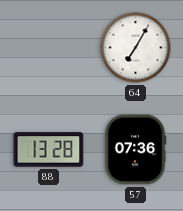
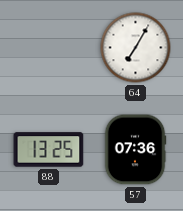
88: 13:28 -> 13:25 (49, 150)
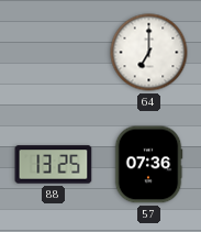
64: 7:05 -> 7:00 (149, 53)
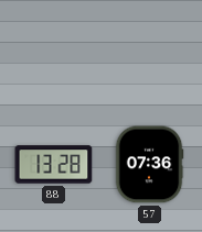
64: 7:00 -> none (149, 53)
88: 13:25 -> 13:28 (54, 165)
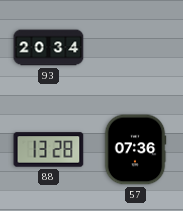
93: none -> 20:34 (49, 48)
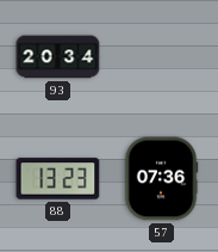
88: 13:28 -> 13:23 (58, 179)
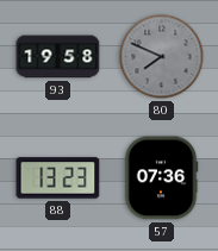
93: 20:34 -> 19:58 (58, 57)
80: none -> 7:49 (162, 57)
